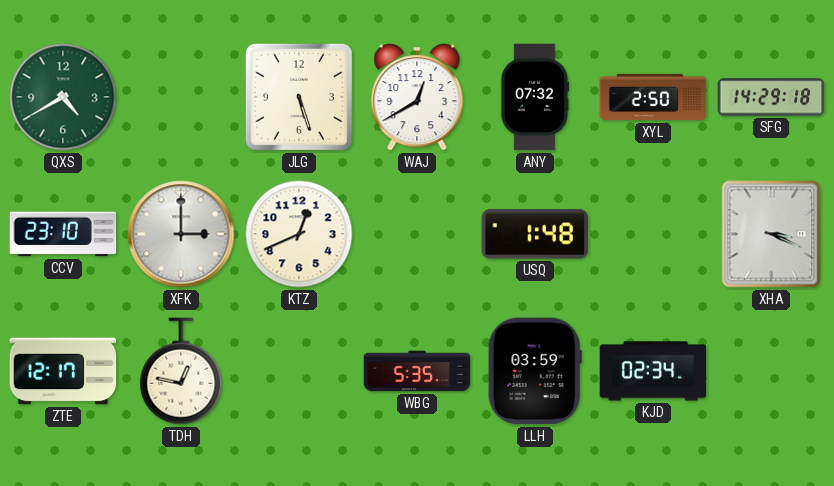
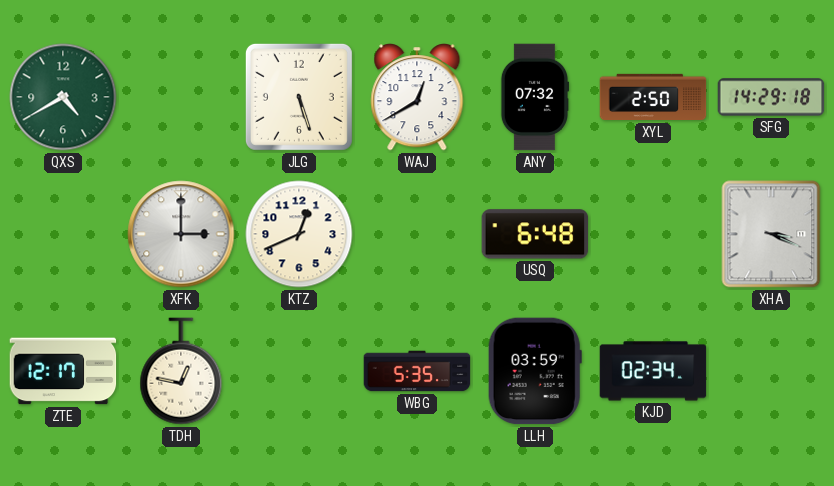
CCV: 23:10 -> none (63, 234)
USQ: 1:48 -> 6:48 (535, 234)
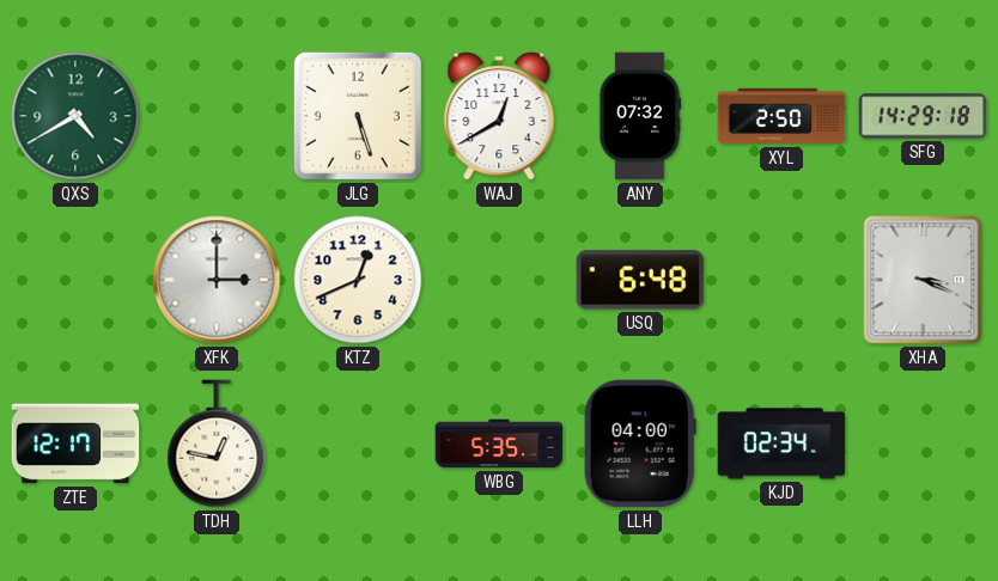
LLH: 03:59 -> 04:00 (640, 444)
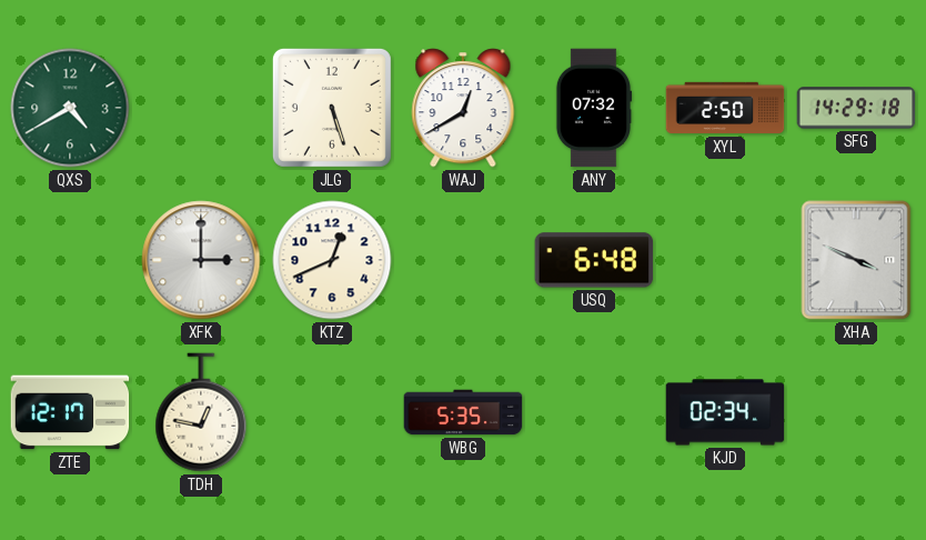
XHA: 3:19 -> 3:49 (856, 260)
LLH: 04:00 -> none (640, 444)
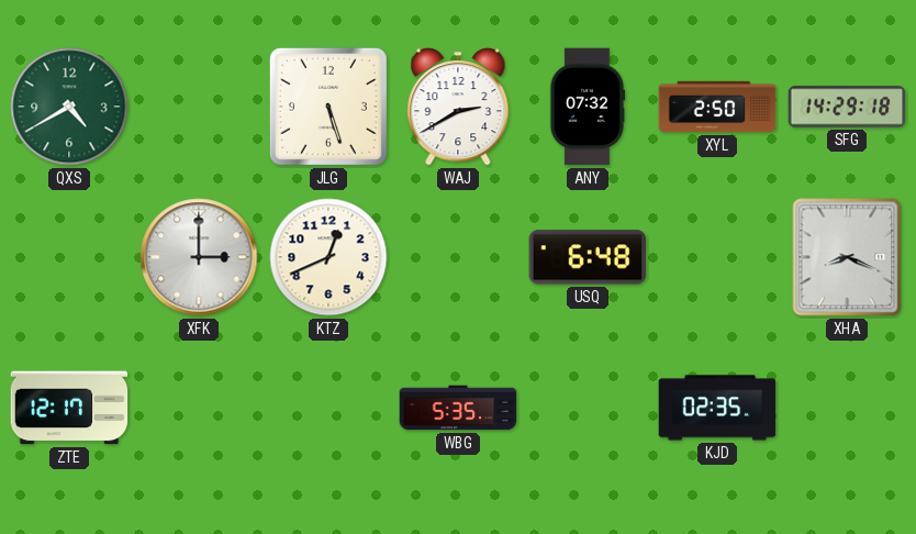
WAJ: 12:40 -> 2:40 (458, 107)
XHA: 3:49 -> 8:19 (847, 257)
TDH: 12:47 -> none (201, 412)
KJD: 02:34 -> 02:35 (717, 408)
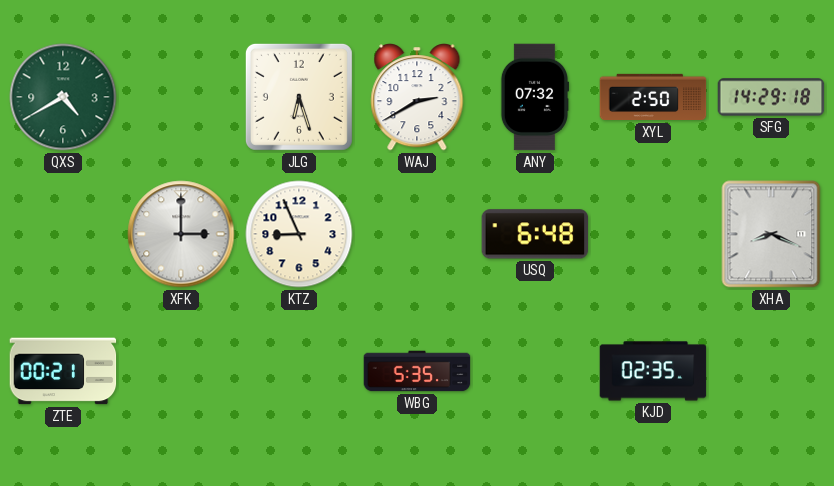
JLG: 5:27 -> 6:27 (299, 97)
KTZ: 12:41 -> 8:56 (299, 234)
ZTE: 12:17 -> 00:21 (63, 371)
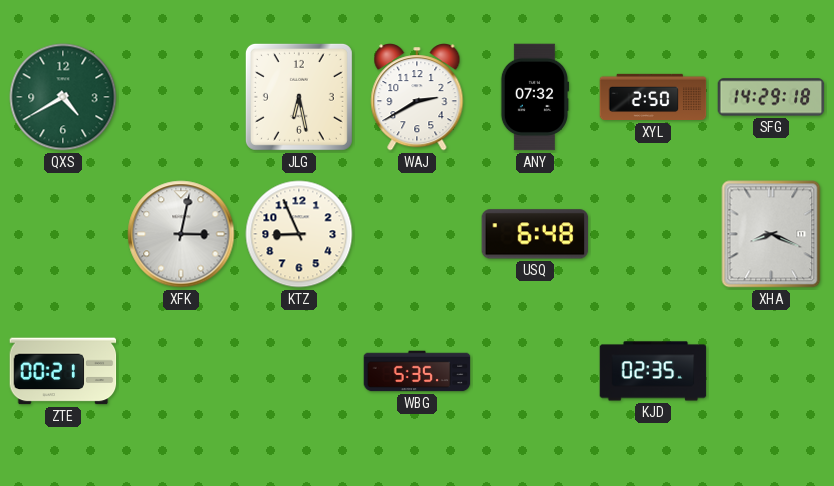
JLG: 6:27 -> 6:28 (299, 97)
XFK: 3:00 -> 3:02 (181, 234)
